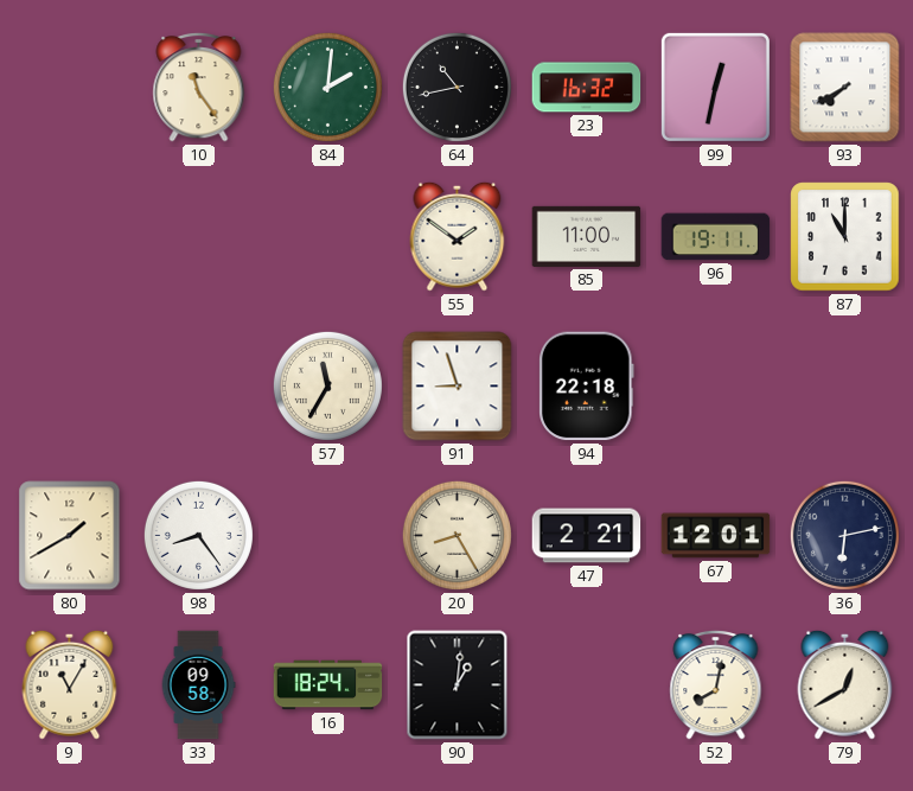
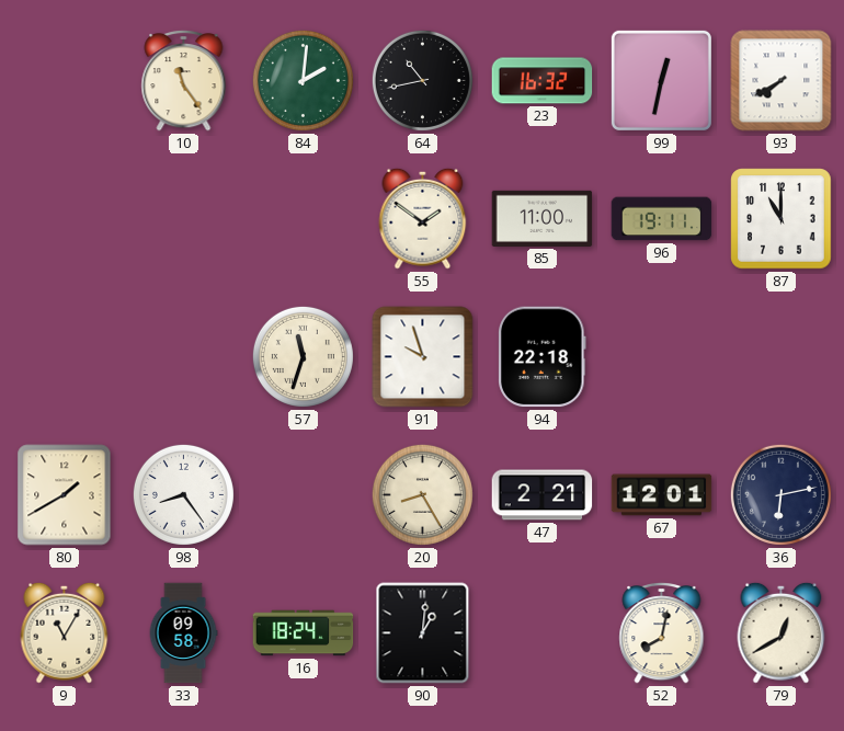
57: 11:35 -> 11:33 (303, 356)
91: 8:57 -> 9:57 (423, 357)
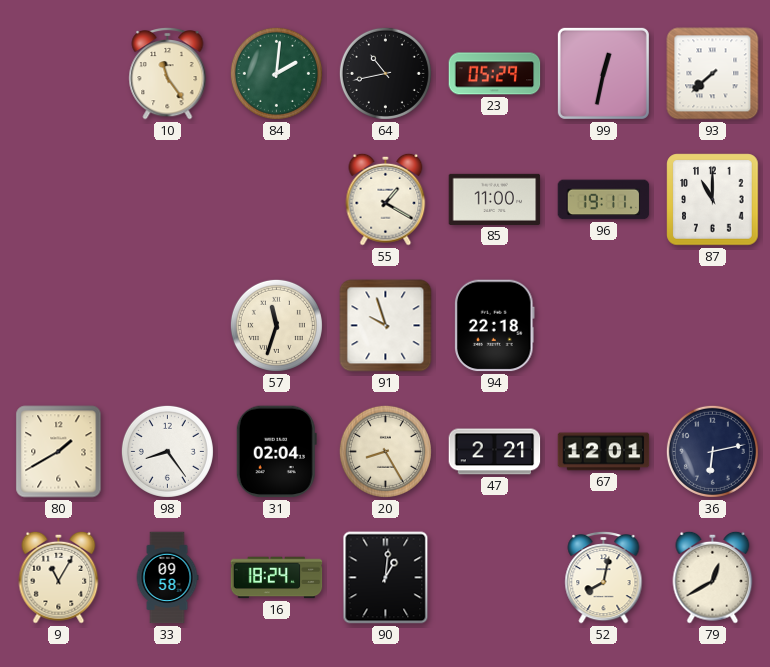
23: 16:32 -> 05:29 (495, 74)
93: 7:40 -> 7:38 (713, 74)
55: 1:51 -> 1:20 (386, 199)
31: none -> 02:04 (276, 452)
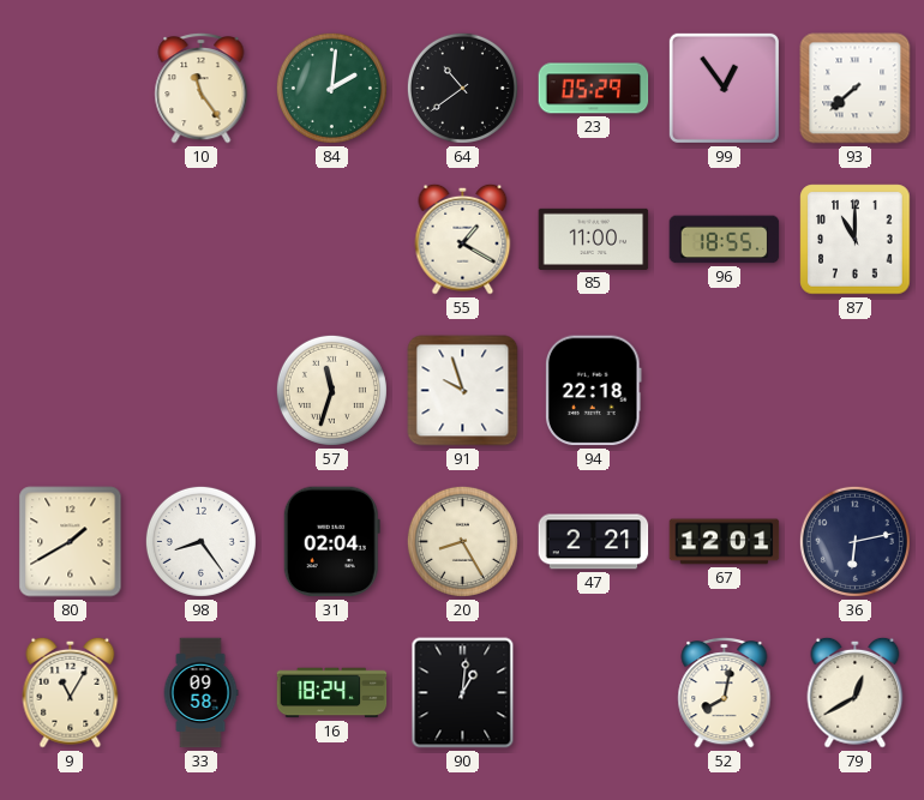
64: 10:43 -> 10:39 (462, 88)
99: 12:32 -> 12:54 (724, 88)
96: 19:11 -> 18:55 (725, 240)
